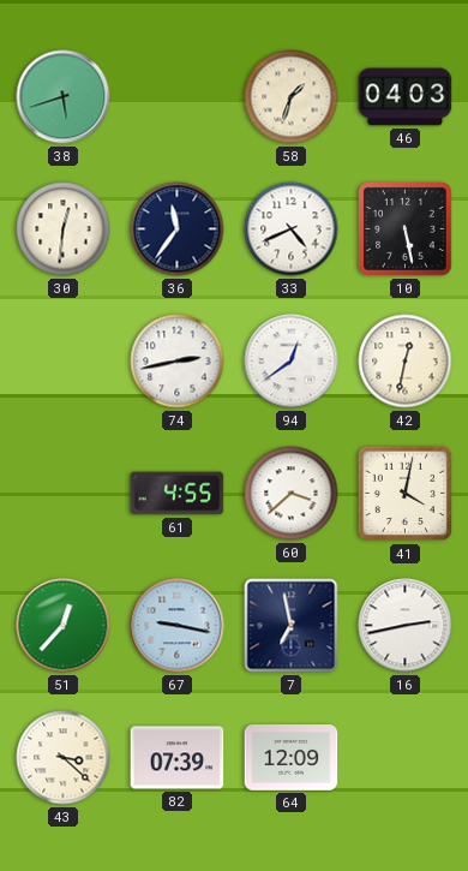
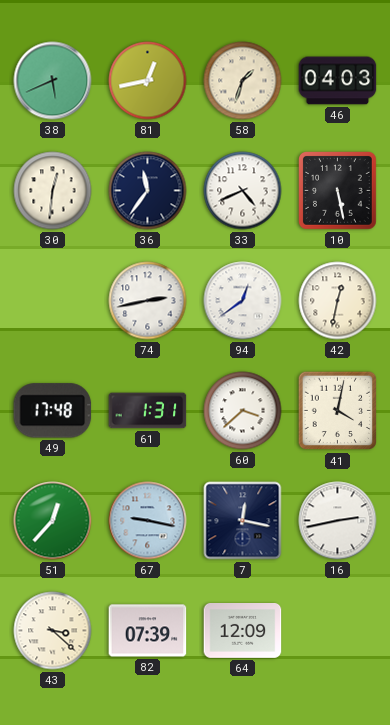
38: 5:42 -> 5:41 (53, 81)
81: none -> 12:43 (148, 81)
49: none -> 17:48 (53, 411)
61: 4:55 -> 1:31 (148, 411)
7: 6:58 -> 12:17 (243, 521)
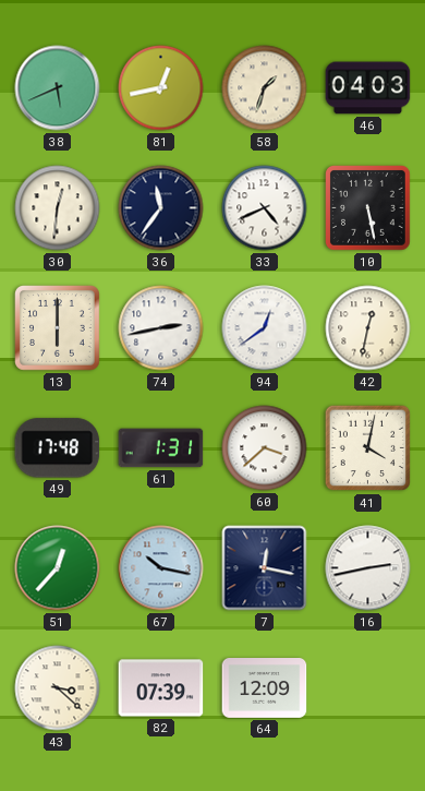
13: none -> 6:00 (58, 328)
67: 9:17 -> 10:17 (161, 568)
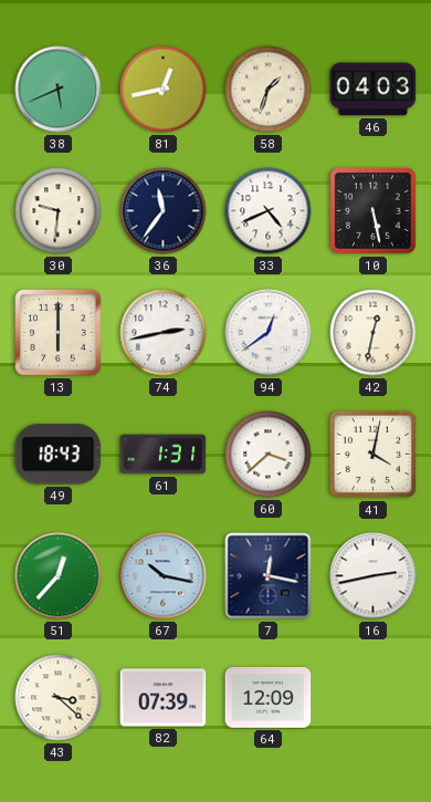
30: 12:31 -> 9:31 (59, 211)
49: 17:48 -> 18:43 (59, 455)
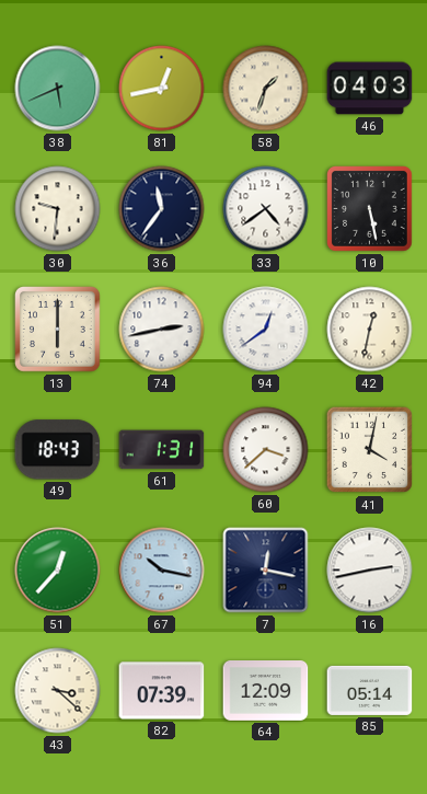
33: 4:41 -> 4:39 (266, 209)
85: none -> 05:14 (370, 690)
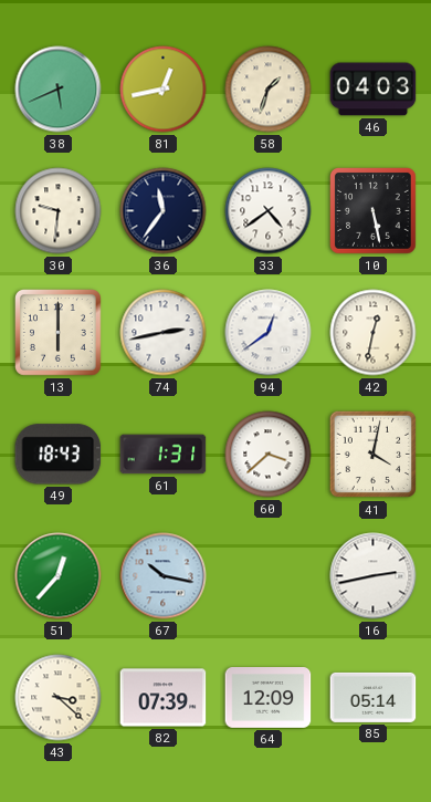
7: 12:17 -> none (266, 571)
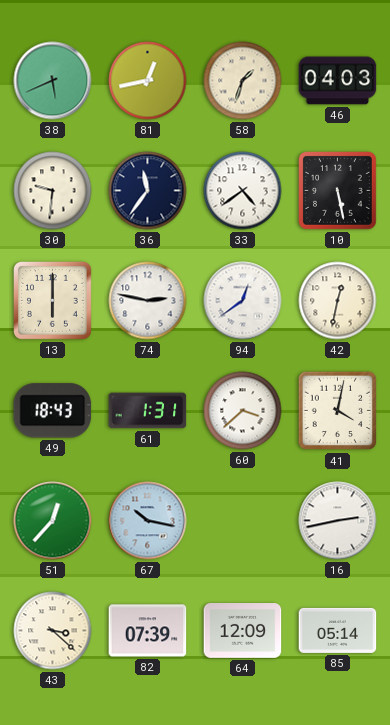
74: 2:43 -> 2:47 (148, 301)
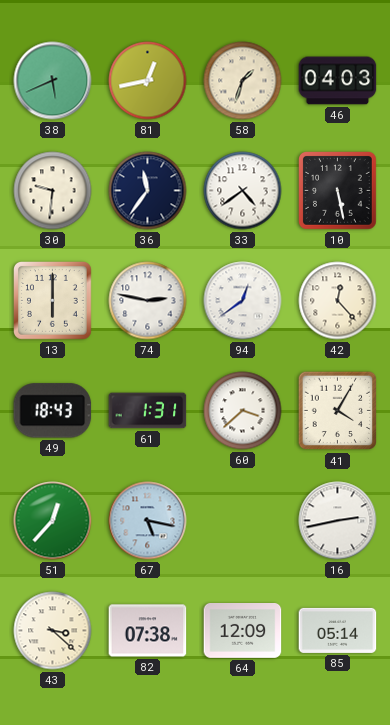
42: 12:32 -> 12:23 (338, 301)
41: 4:02 -> 4:05 (338, 411)
67: 10:17 -> 5:17 (148, 521)
82: 07:39 -> 07:38 (148, 631)
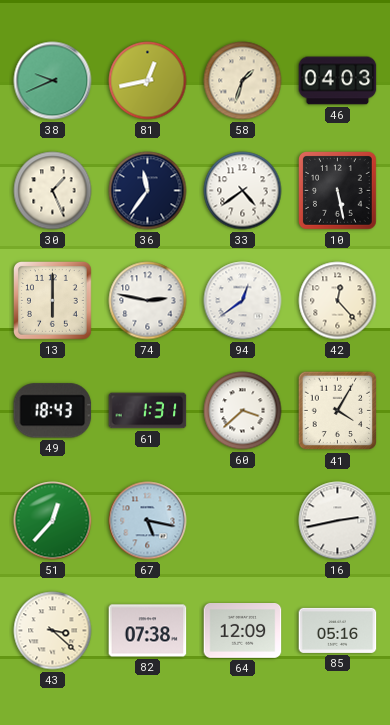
38: 5:41 -> 9:41 (53, 81)
30: 9:31 -> 1:26 (53, 191)
85: 05:14 -> 05:16 (338, 630)
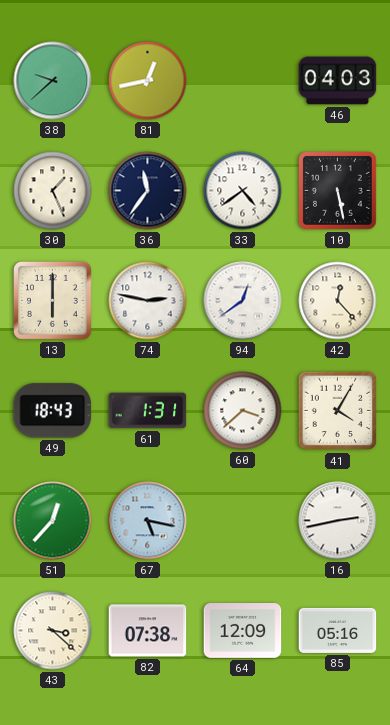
38: 9:41 -> 9:38 (53, 81)
58: 1:33 -> none (243, 81)
